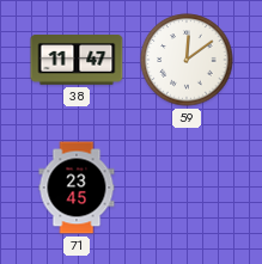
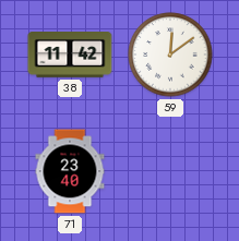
38: 11:47 -> 11:42 (70, 55)
71: 23:45 -> 23:40 (70, 171)
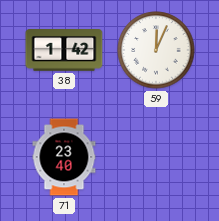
38: 11:42 -> 1:42 (64, 50)
59: 12:09 -> 12:04 (156, 50)
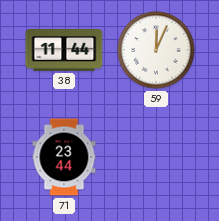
38: 1:42 -> 11:44 (64, 50)
71: 23:40 -> 23:44 (64, 157)
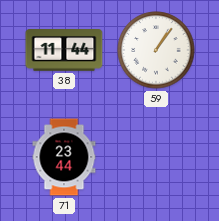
59: 12:04 -> 1:06 (156, 50)
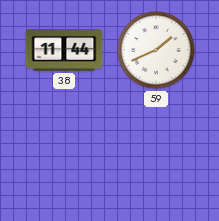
59: 1:06 -> 1:41 (156, 50)
71: 23:44 -> none (64, 157)
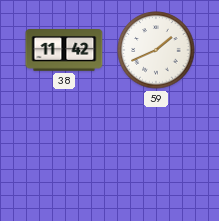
38: 11:44 -> 11:42 (64, 50)
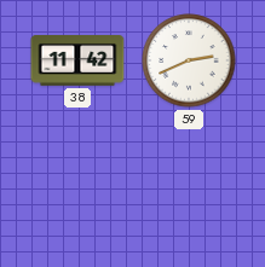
59: 1:41 -> 2:41 (189, 60)
